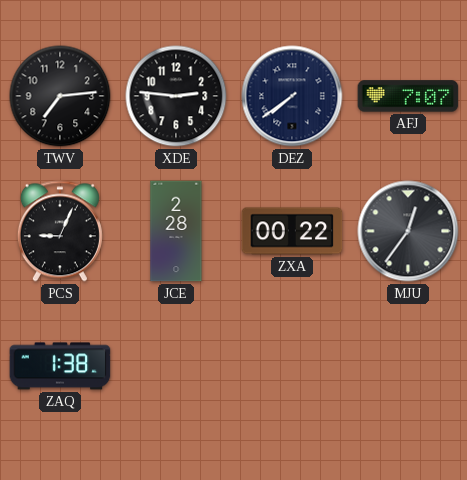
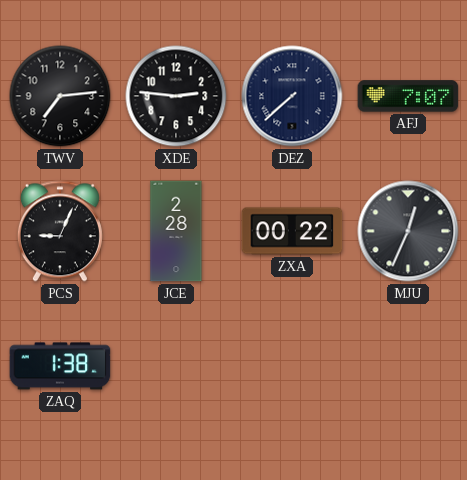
DEZ: 7:39 -> 7:38 (292, 96)
MJU: 12:36 -> 12:34 (408, 231)
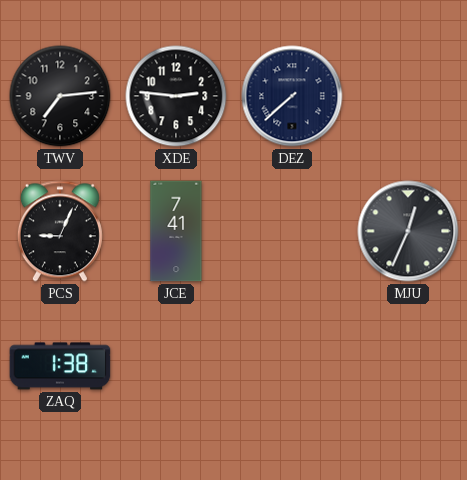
AFJ: 7:07 -> none (408, 96)
JCE: 2:28 -> 7:41 (176, 231)
ZXA: 00:22 -> none (292, 231)
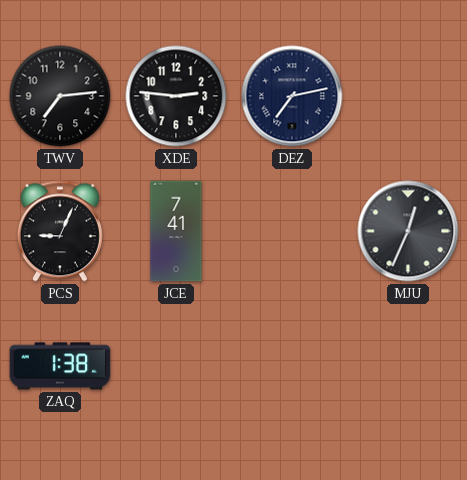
DEZ: 7:38 -> 7:13 (292, 96)
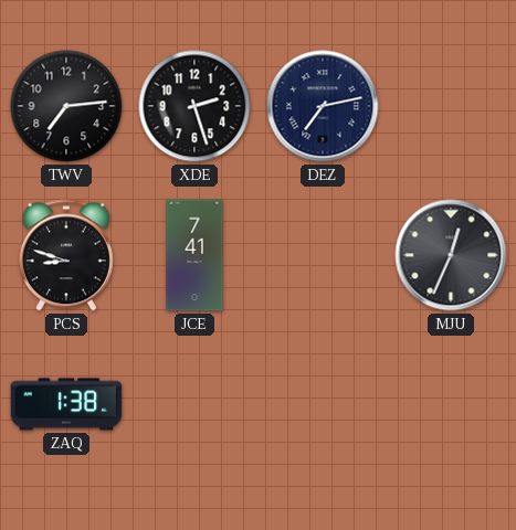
XDE: 2:46 -> 2:27 (194, 106)
PCS: 9:04 -> 8:48 (66, 255)
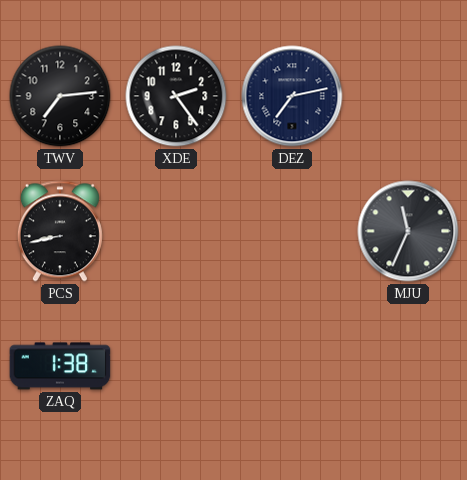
XDE: 2:27 -> 2:24 (176, 96)
PCS: 8:48 -> 8:43 (60, 231)
JCE: 7:41 -> none (194, 255)
MJU: 12:34 -> 11:34 (408, 231)
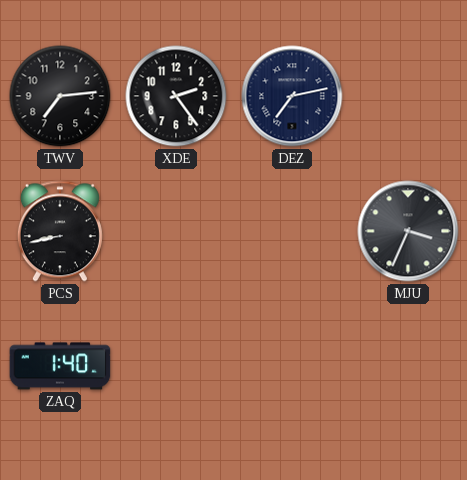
MJU: 11:34 -> 3:34 (408, 231)
ZAQ: 1:38 -> 1:40 (60, 366)
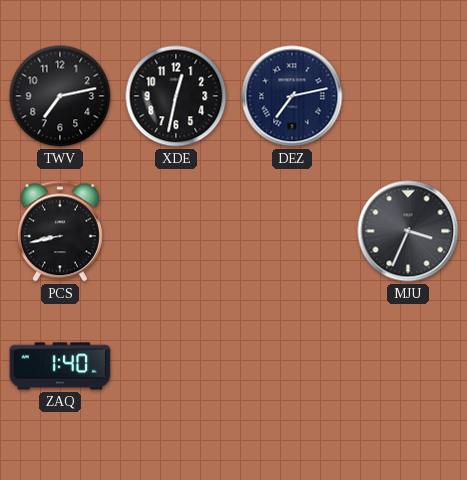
TWV: 7:14 -> 7:13 (60, 96)
XDE: 2:24 -> 12:32 (176, 96)
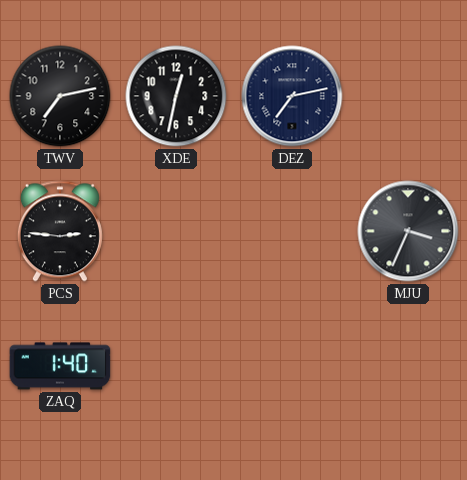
PCS: 8:43 -> 2:46 (60, 231)
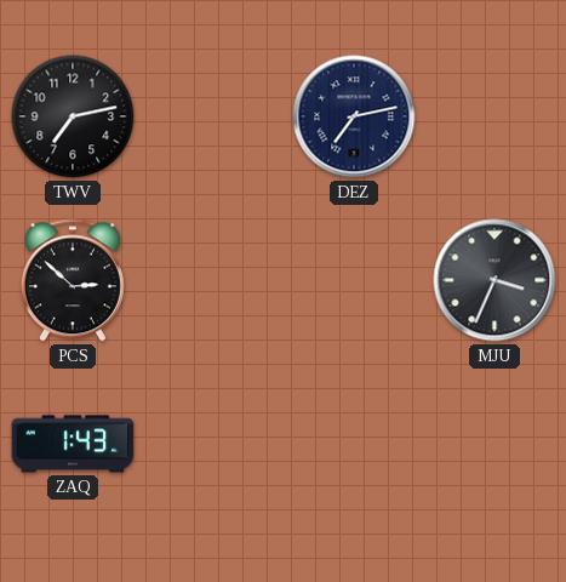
XDE: 12:32 -> none (176, 96)
PCS: 2:46 -> 2:52 (73, 280)
ZAQ: 1:40 -> 1:43 (73, 444)
